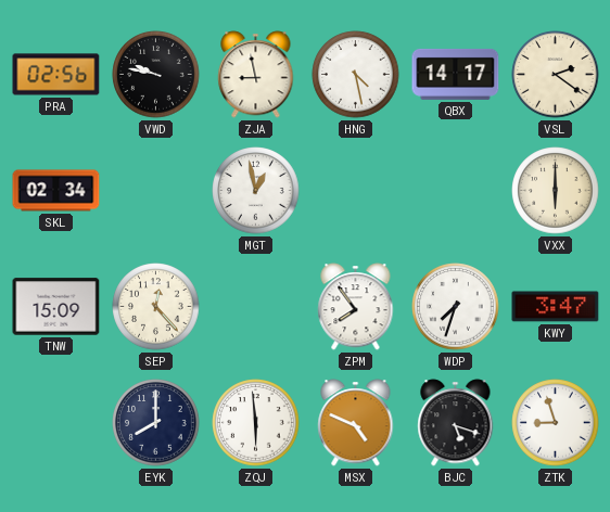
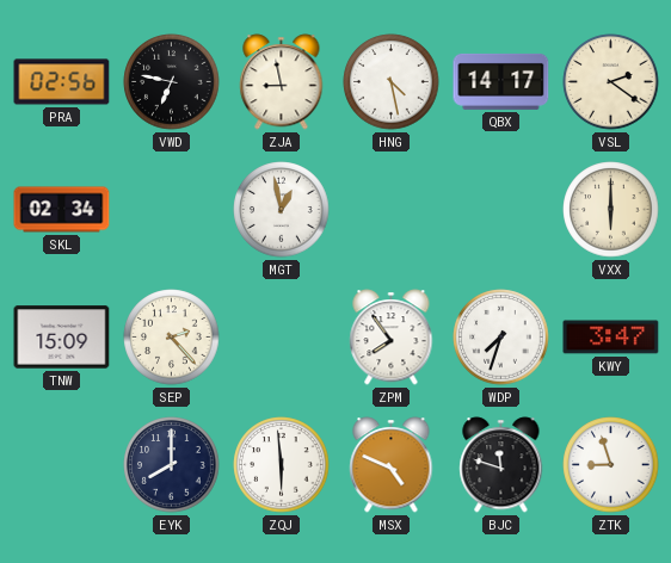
VWD: 9:47 -> 6:47 (172, 82)
SEP: 12:23 -> 2:23 (172, 338)
BJC: 5:18 -> 11:48 (501, 465)
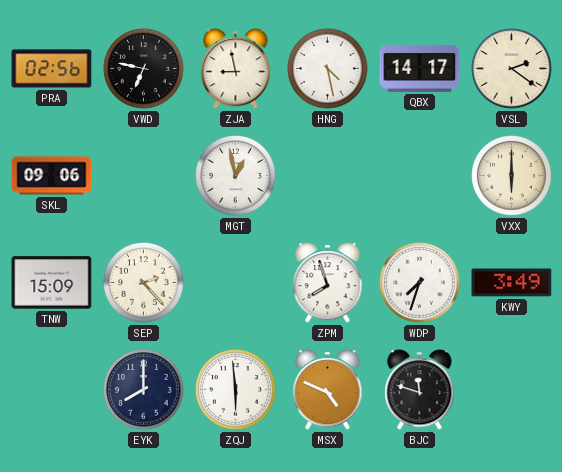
SKL: 02:34 -> 09:06 (52, 176)
ZPM: 7:54 -> 7:57 (328, 283)
KWY: 3:47 -> 3:49 (512, 283)
ZTK: 8:57 -> none (611, 465)
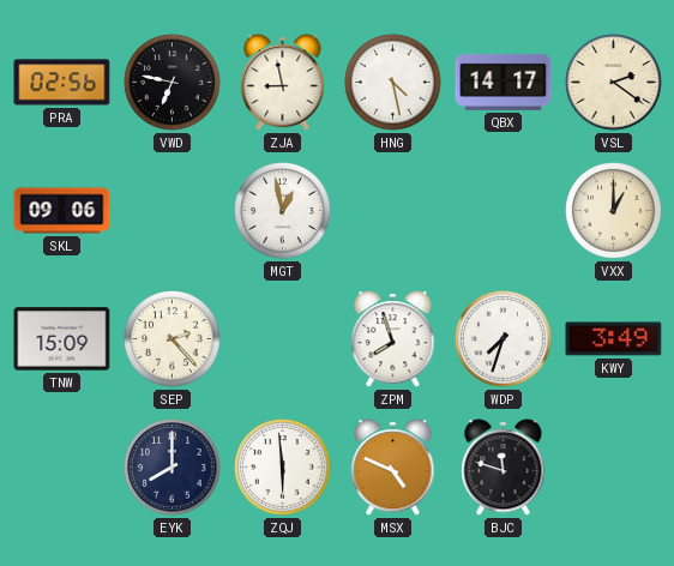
VXX: 6:00 -> 1:00 (614, 211)
